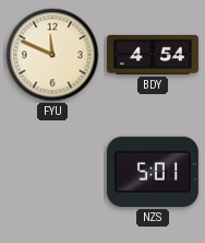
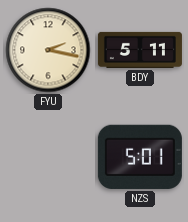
FYU: 11:49 -> 2:17 (48, 50)
BDY: 4:54 -> 5:11 (140, 50)
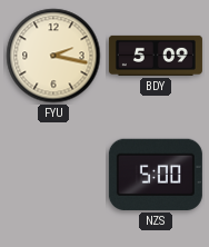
BDY: 5:11 -> 5:09 (156, 56)
NZS: 5:01 -> 5:00 (156, 175)
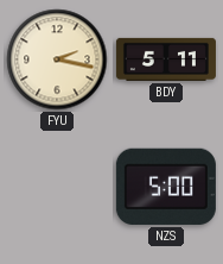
BDY: 5:09 -> 5:11 (166, 59)
